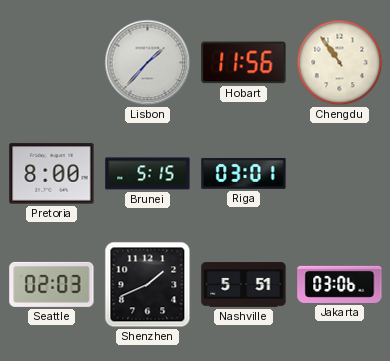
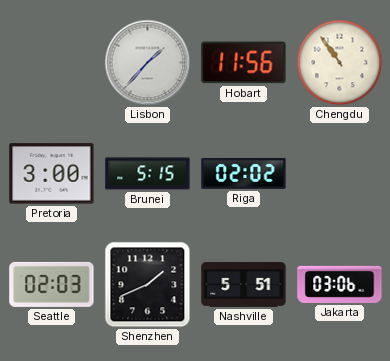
Pretoria: 8:00 -> 3:00 (52, 174)
Riga: 03:01 -> 02:02 (244, 173)
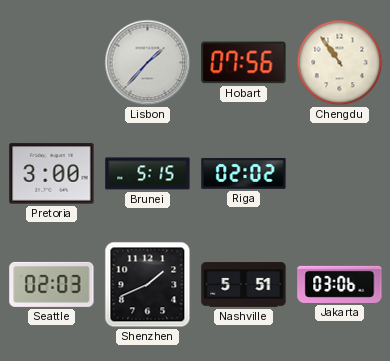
Hobart: 11:56 -> 07:56 (244, 63)
